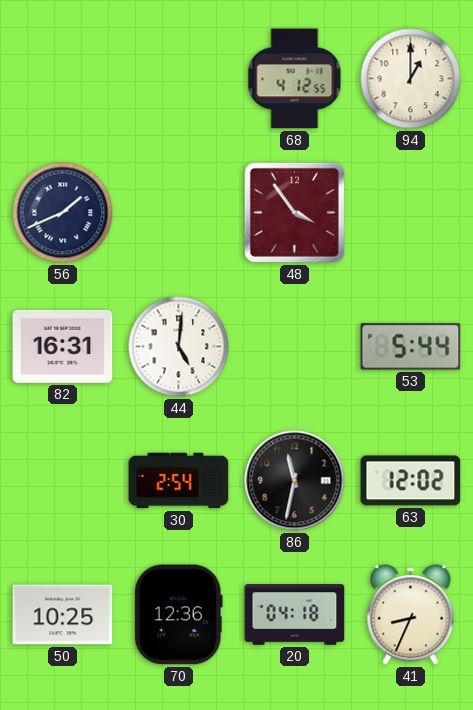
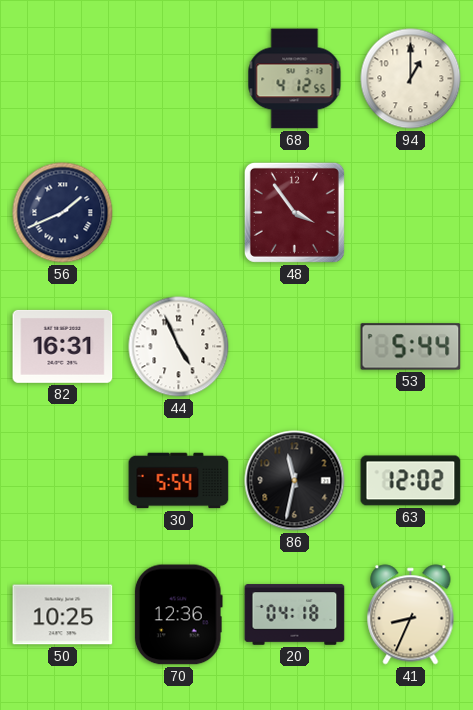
44: 5:01 -> 4:56 (179, 347)
30: 2:54 -> 5:54 (179, 481)
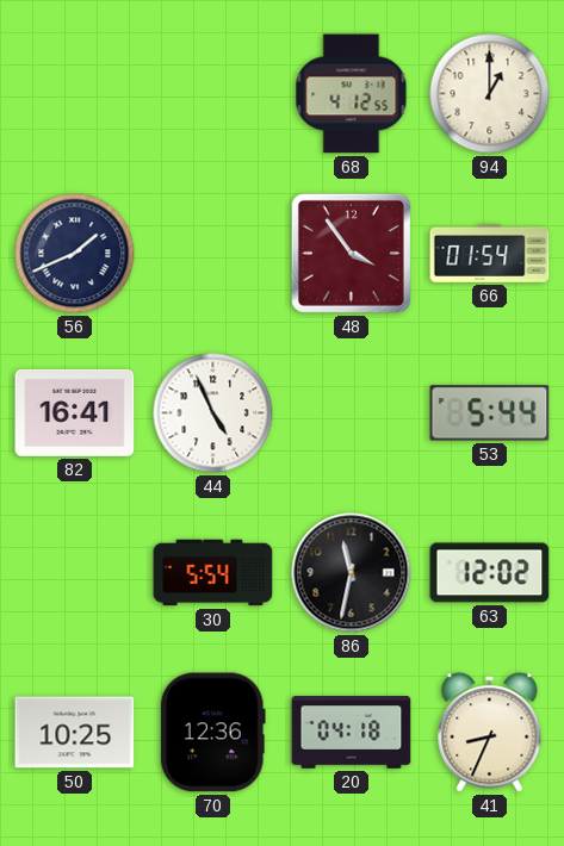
66: none -> 01:54 (490, 253)
82: 16:31 -> 16:41 (75, 412)
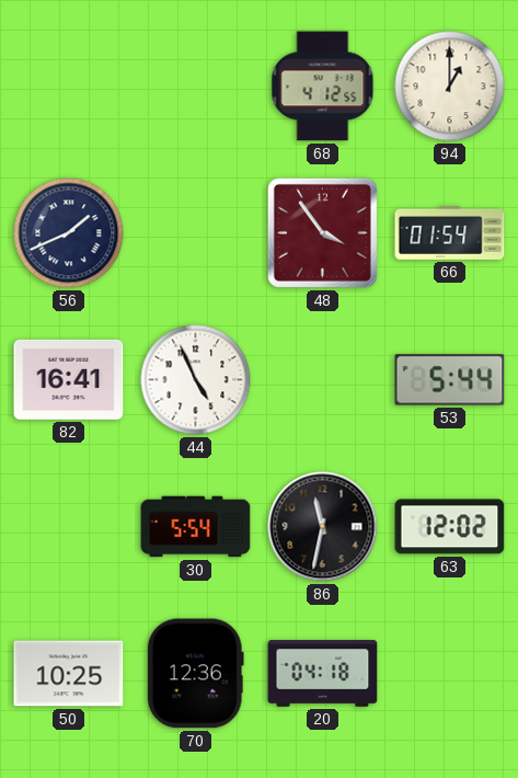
41: 8:34 -> none (490, 733)
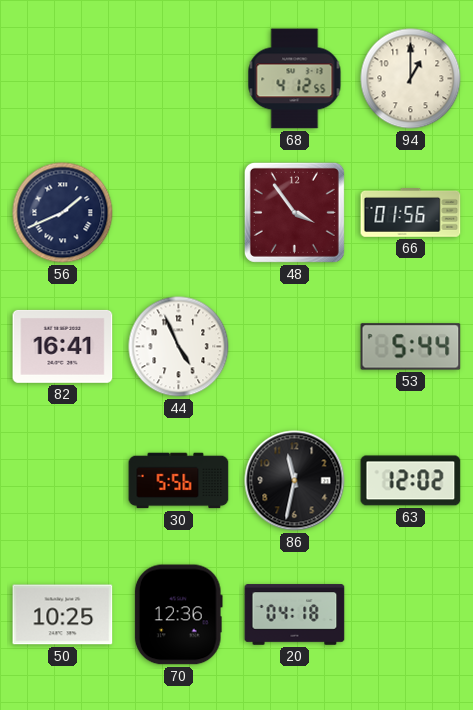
66: 01:54 -> 01:56 (411, 212)
30: 5:54 -> 5:56 (179, 481)
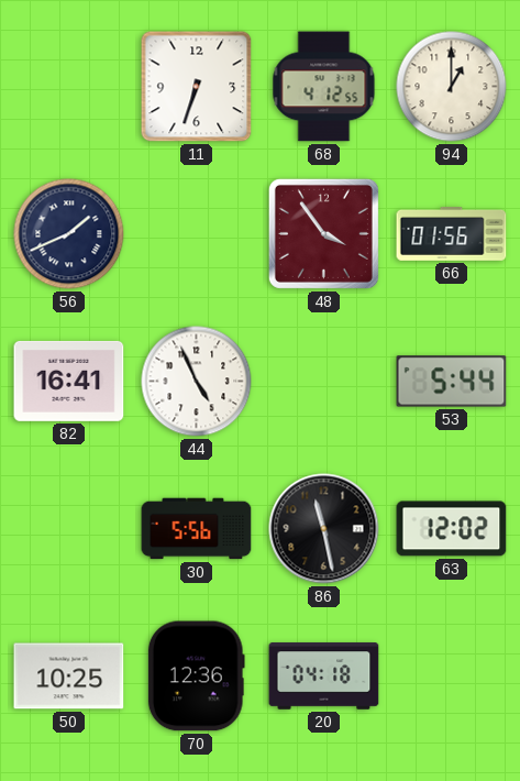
11: none -> 6:33 (197, 87)
86: 11:32 -> 11:28 (324, 529)
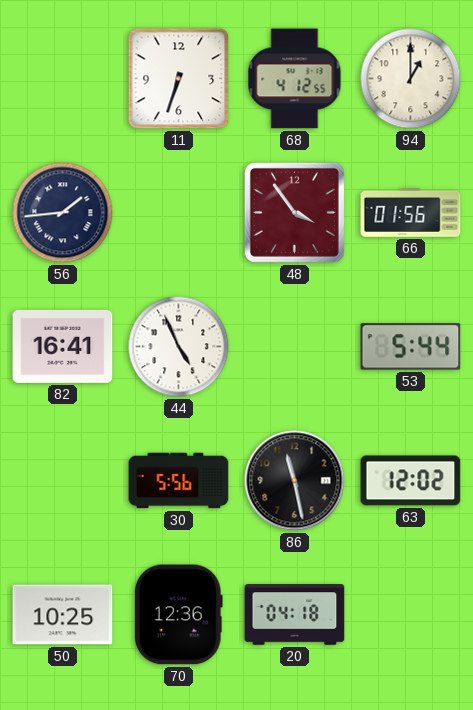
56: 1:41 -> 1:44 (63, 213)
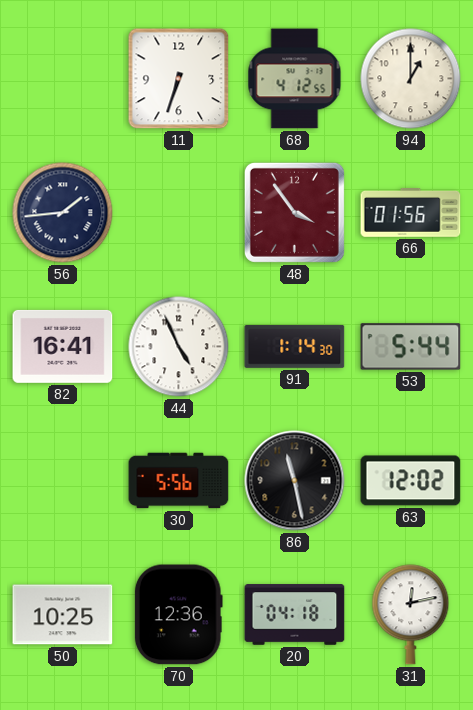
91: none -> 1:14 (295, 346)
31: none -> 12:13 (411, 615)
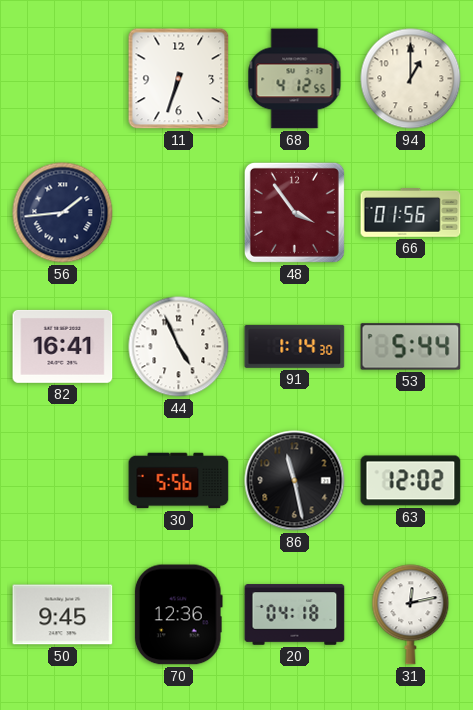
50: 10:25 -> 9:45 (63, 615)
